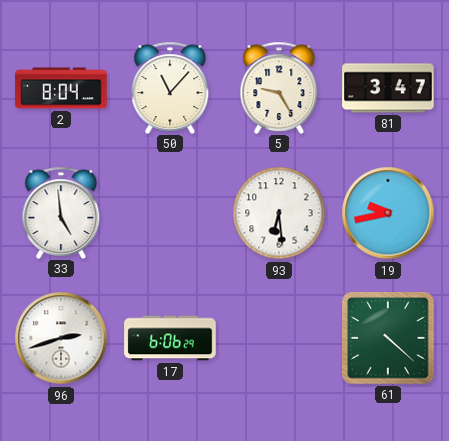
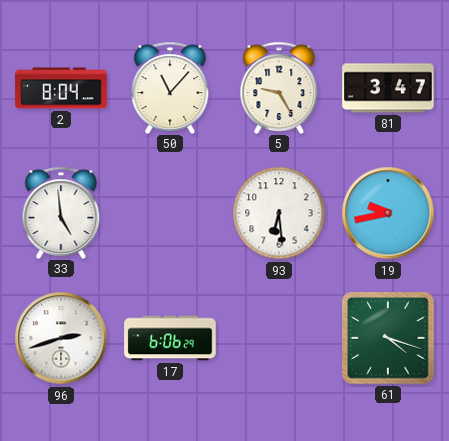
61: 4:22 -> 4:18 (388, 338)
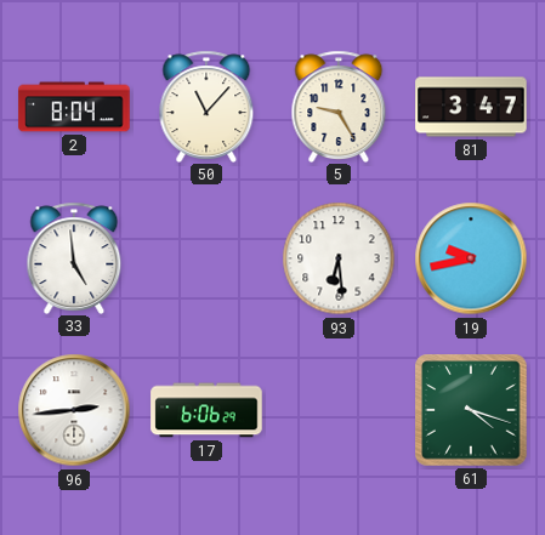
96: 2:42 -> 2:44 (74, 410)
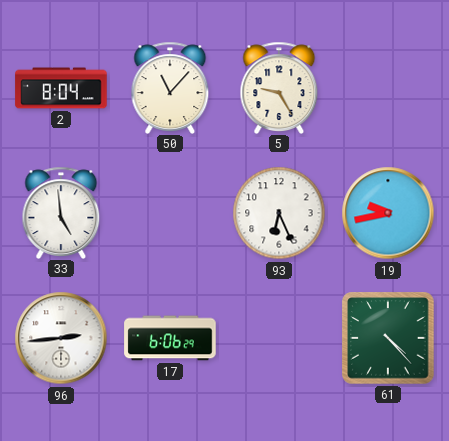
81: 3:47 -> none (471, 107)
93: 6:29 -> 6:26 (279, 213)
61: 4:18 -> 4:23 (388, 338)
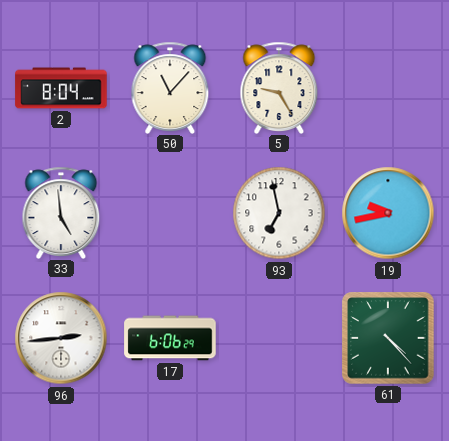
93: 6:26 -> 6:58 (279, 213)
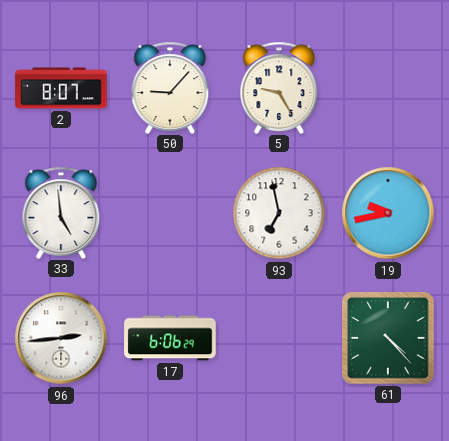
2: 8:04 -> 8:07 (61, 88)
50: 11:07 -> 9:07 (170, 87)
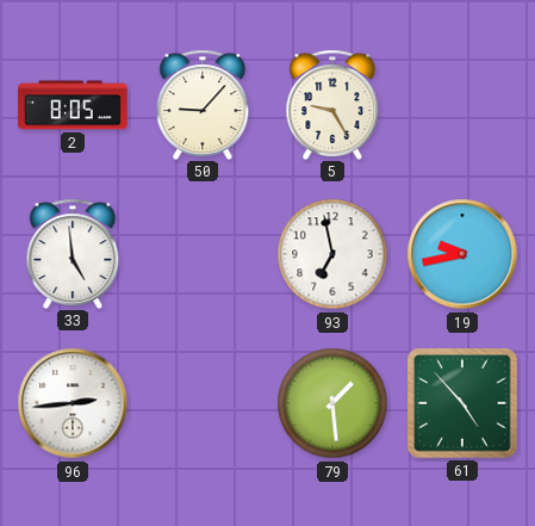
2: 8:07 -> 8:05 (73, 105)
17: 6:06 -> none (170, 338)
79: none -> 1:29 (332, 403)
61: 4:23 -> 4:53 (462, 403)
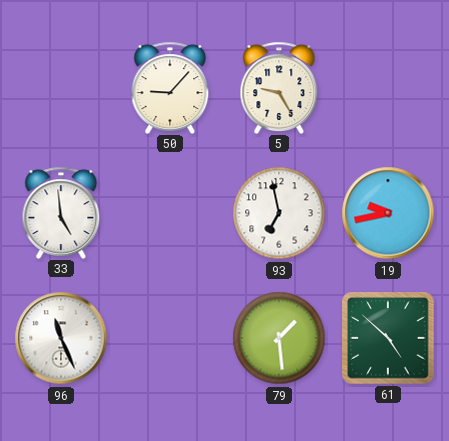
2: 8:05 -> none (73, 105)
96: 2:44 -> 11:26 (61, 338)
61: 4:53 -> 4:52 (388, 338)
